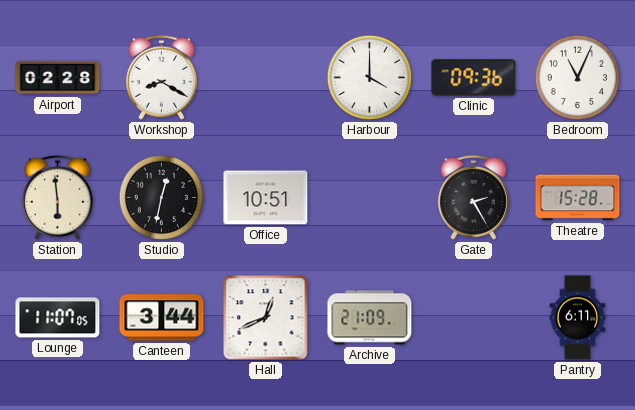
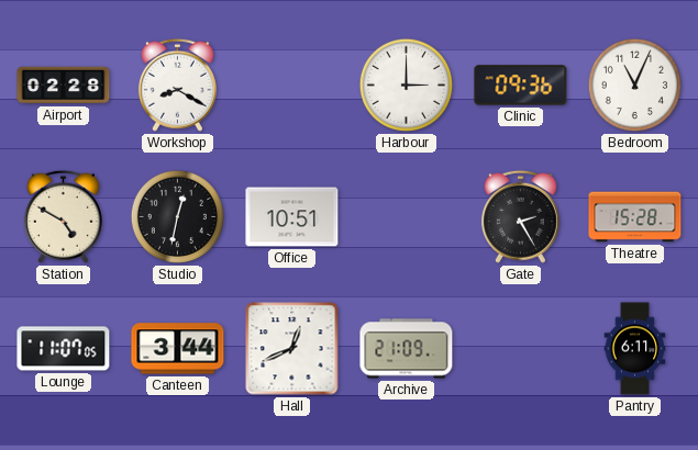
Harbour: 4:00 -> 3:00 (406, 85)
Station: 5:59 -> 4:50 (63, 216)
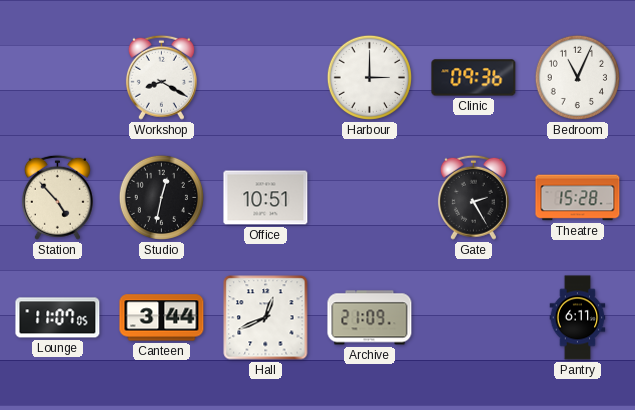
Airport: 02:28 -> none (64, 86)
Station: 4:50 -> 4:53 (57, 197)
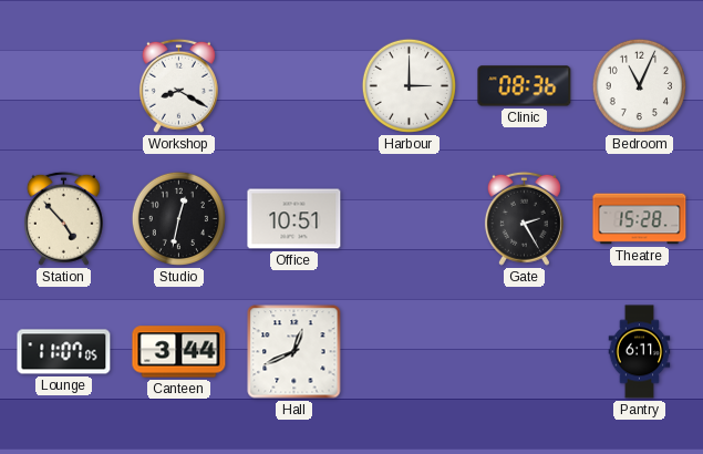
Clinic: 09:36 -> 08:36 (525, 86)
Archive: 21:09 -> none (370, 318)
